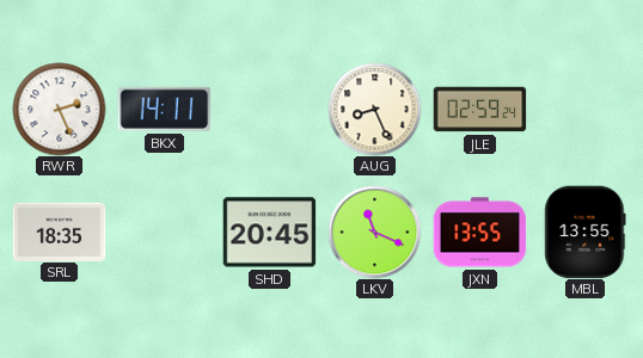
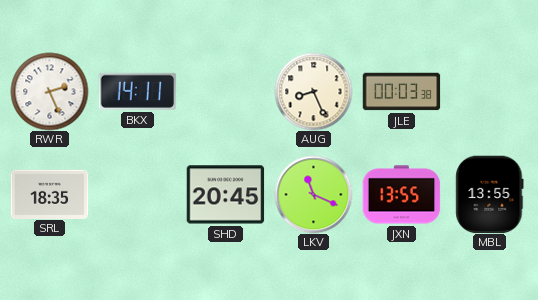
JLE: 02:59 -> 00:03 (401, 92)
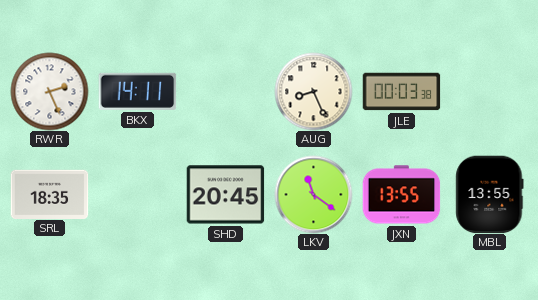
LKV: 11:19 -> 11:21 (313, 194)
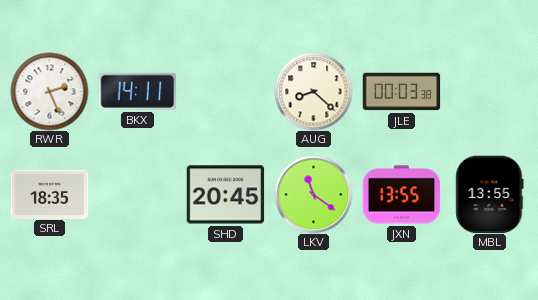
AUG: 8:26 -> 8:22 (313, 91)
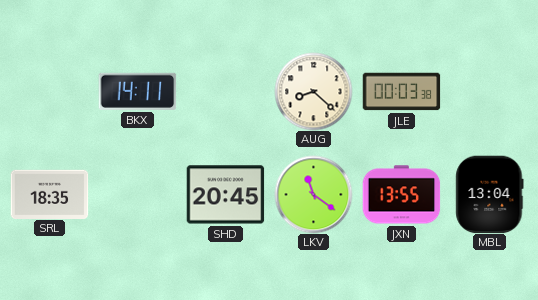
RWR: 2:26 -> none (49, 91)
MBL: 13:55 -> 13:04 (490, 194)
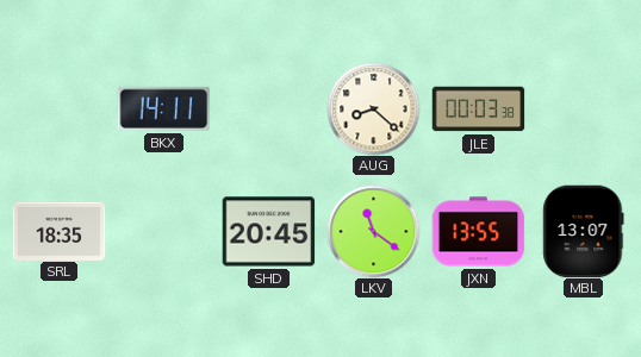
MBL: 13:04 -> 13:07 (584, 231)
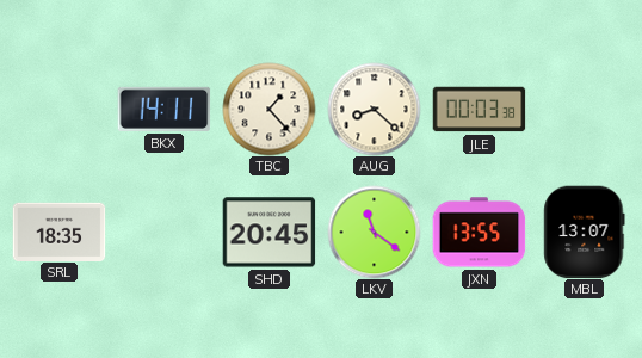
TBC: none -> 1:23 (268, 109)
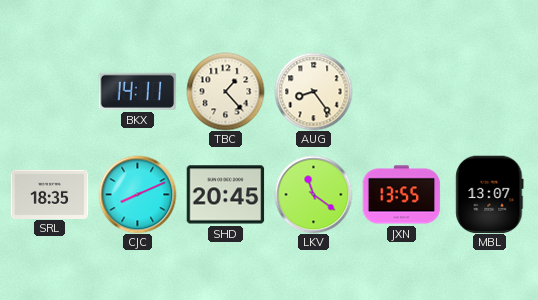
AUG: 8:22 -> 8:24 (313, 91)
JLE: 00:03 -> none (479, 110)
CJC: none -> 8:11 (137, 194)
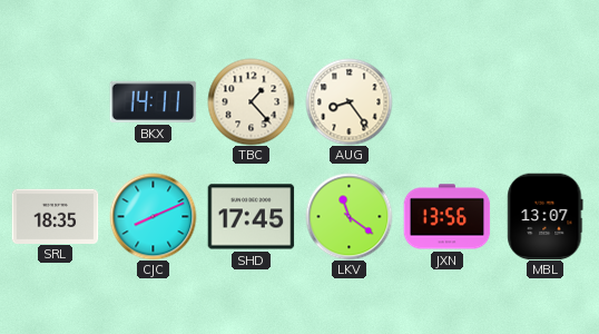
SHD: 20:45 -> 17:45 (251, 217)
JXN: 13:55 -> 13:56 (446, 217)
